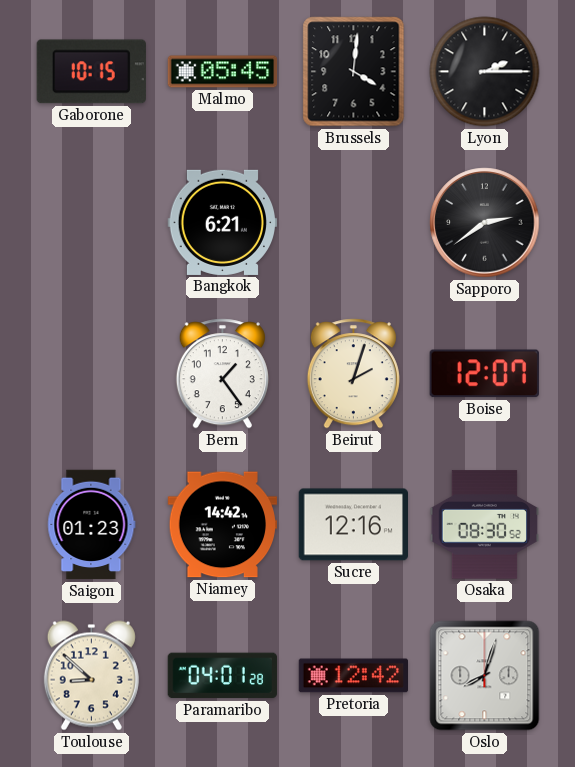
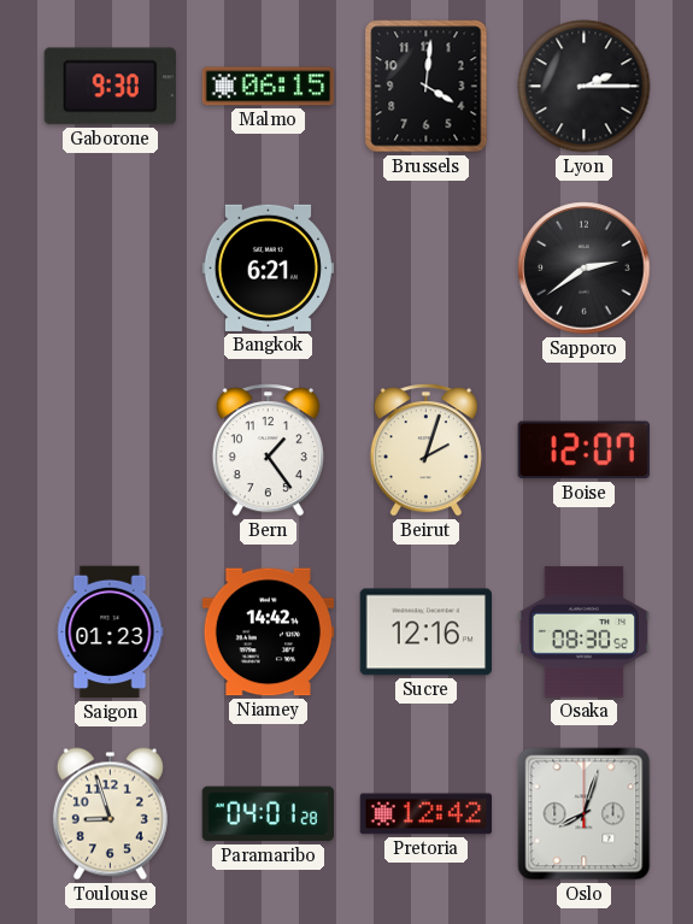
Gaborone: 10:15 -> 9:30 (110, 87)
Malmo: 05:45 -> 06:15 (269, 87)
Toulouse: 8:52 -> 8:57 (110, 814)
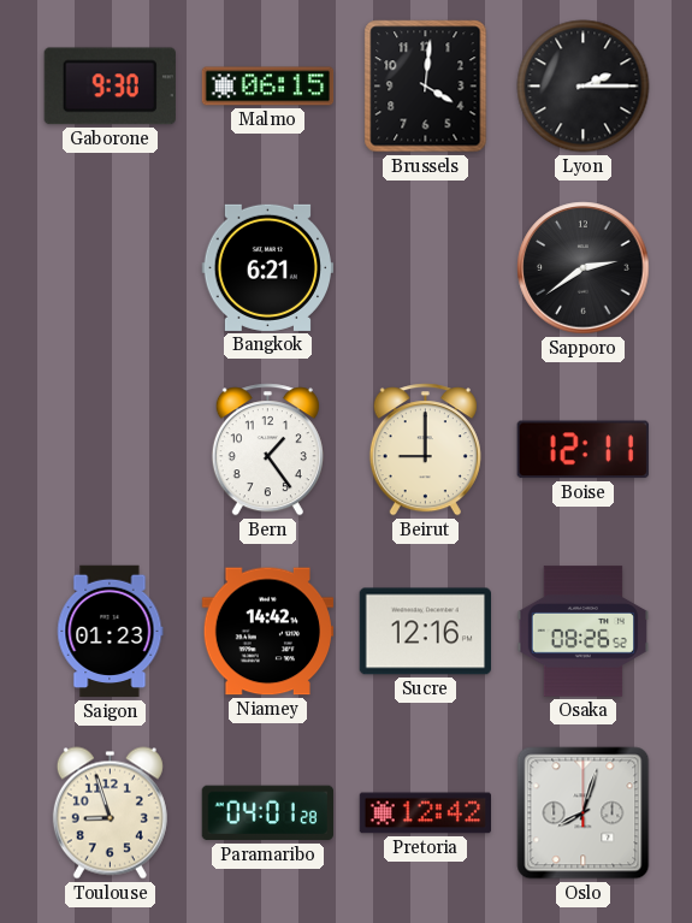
Beirut: 2:03 -> 9:00 (425, 450)
Boise: 12:07 -> 12:11 (582, 450)
Osaka: 08:30 -> 08:26 (584, 632)
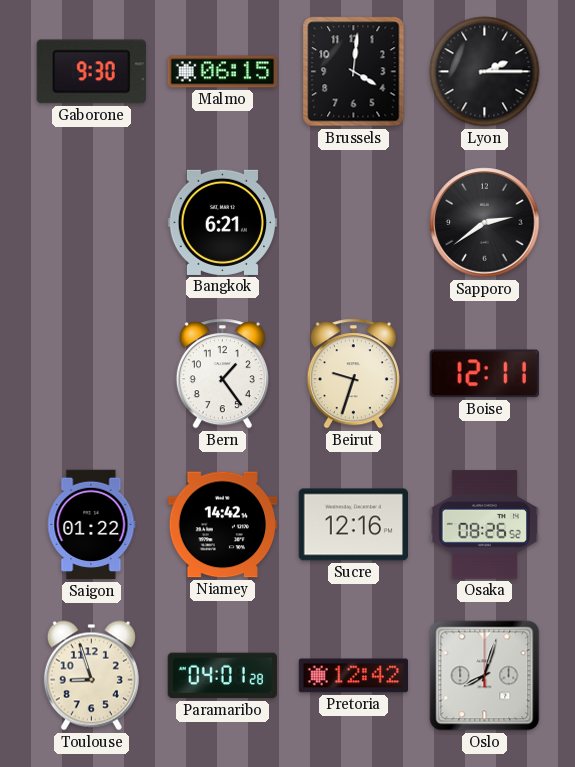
Beirut: 9:00 -> 9:33 (353, 374)
Saigon: 01:23 -> 01:22 (92, 525)
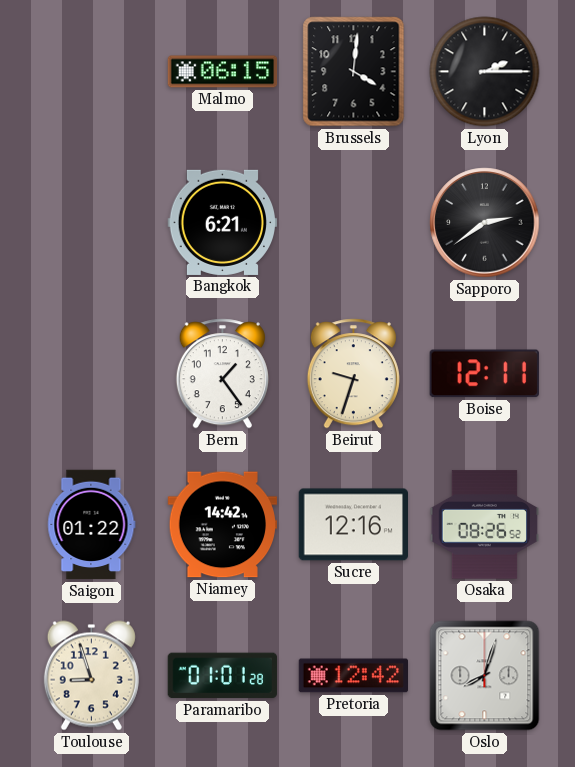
Gaborone: 9:30 -> none (91, 72)
Paramaribo: 04:01 -> 01:01 (222, 676)
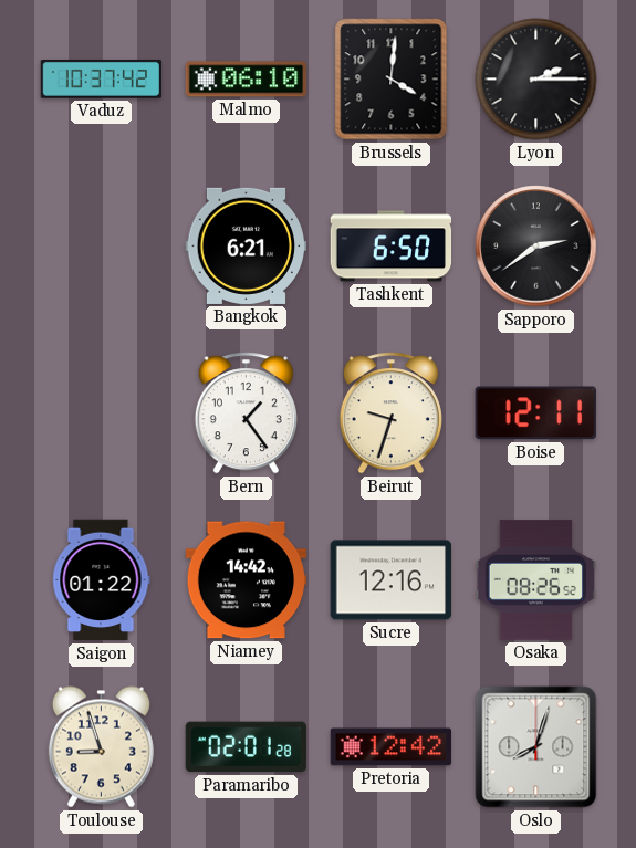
Vaduz: none -> 10:37 (102, 80)
Malmo: 06:15 -> 06:10 (247, 80)
Tashkent: none -> 6:50 (392, 247)
Paramaribo: 01:01 -> 02:01 (246, 747)
